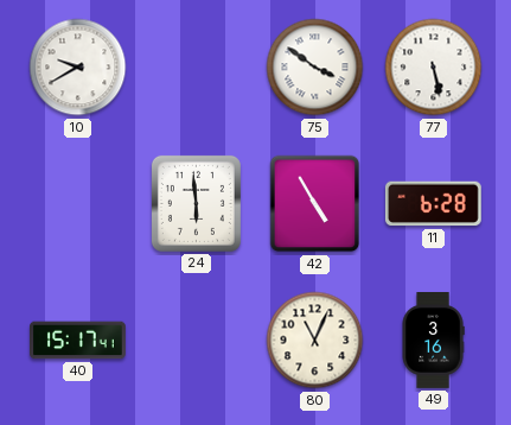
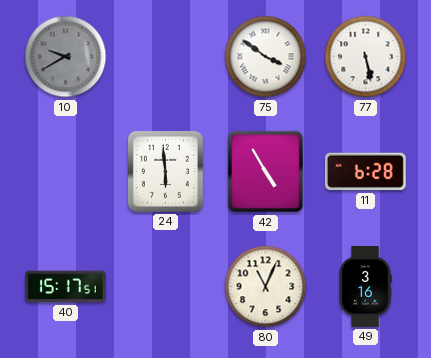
10 dial: white -> grey (66, 57)
40: 15:17:41 -> 15:17:51 (66, 287)
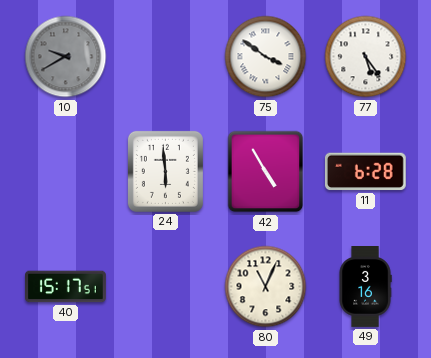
77: 5:28 -> 5:24 (366, 57)
